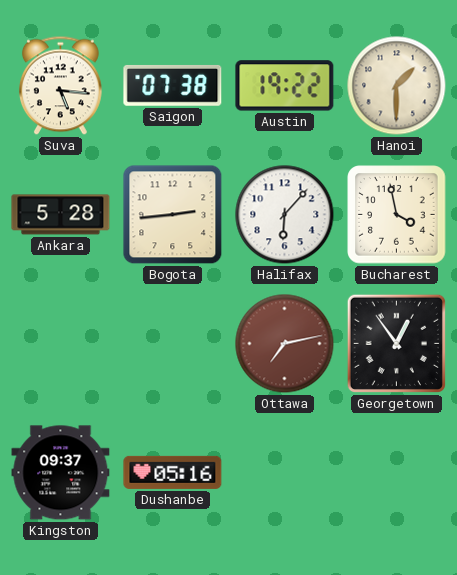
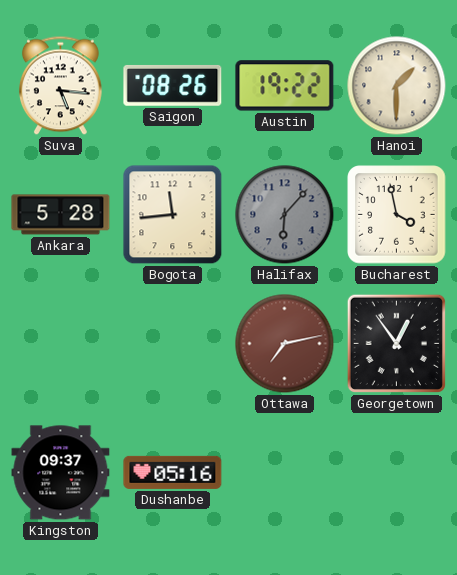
Saigon: 07:38 -> 08:26 (173, 85)
Bogota: 2:44 -> 11:44 (173, 215)
Halifax dial: white -> grey (285, 215)
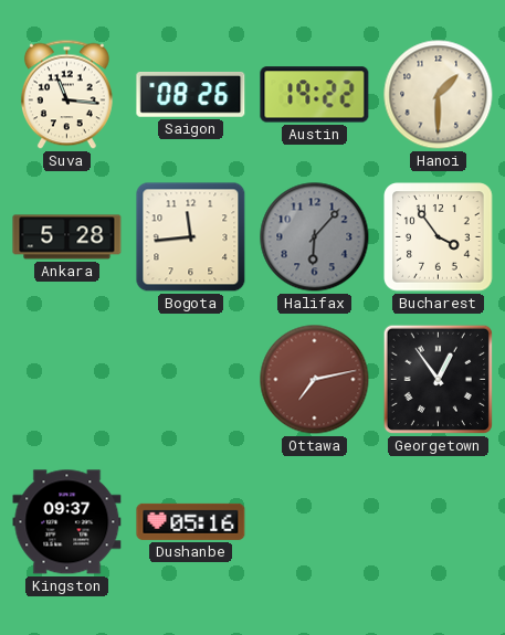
Suva: 5:16 -> 11:16 (66, 95)
Bucharest: 3:58 -> 3:54 (439, 237)
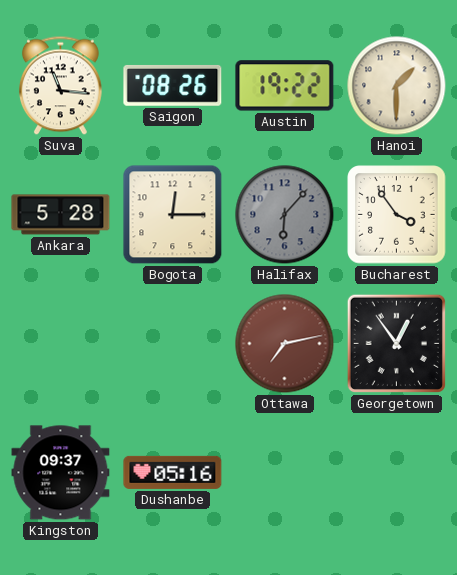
Bogota: 11:44 -> 12:15 (173, 215)
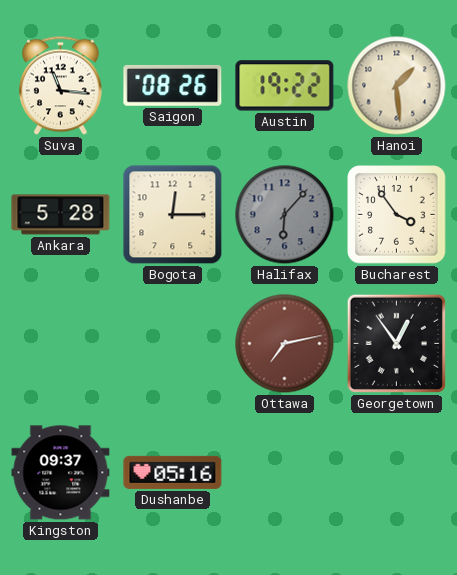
Hanoi: 1:30 -> 1:29 (397, 86)
